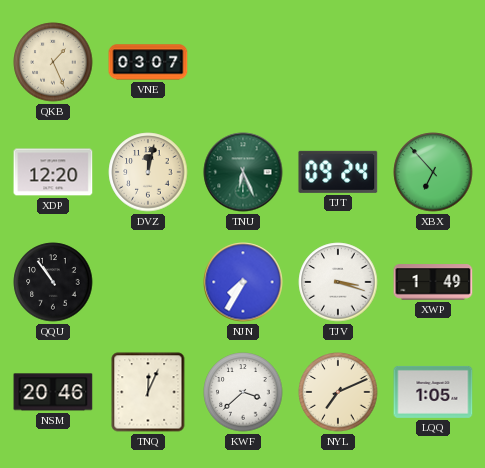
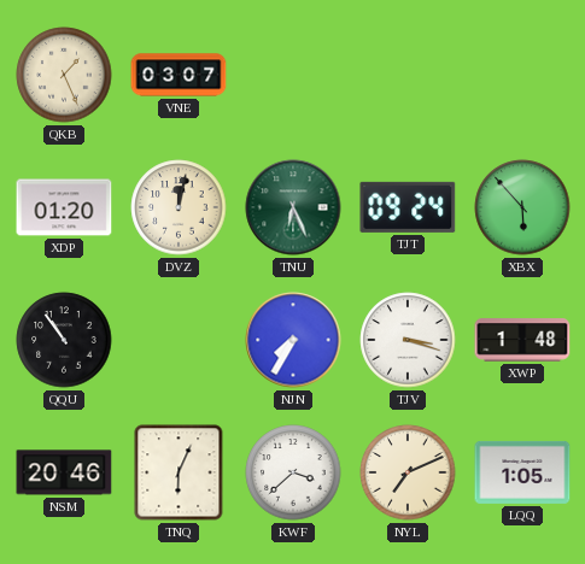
XDP: 12:20 -> 01:20 (64, 207)
XBX: 6:53 -> 5:53 (522, 207)
XWP: 1:49 -> 1:48 (522, 340)
TNQ: 12:04 -> 6:04 (179, 472)
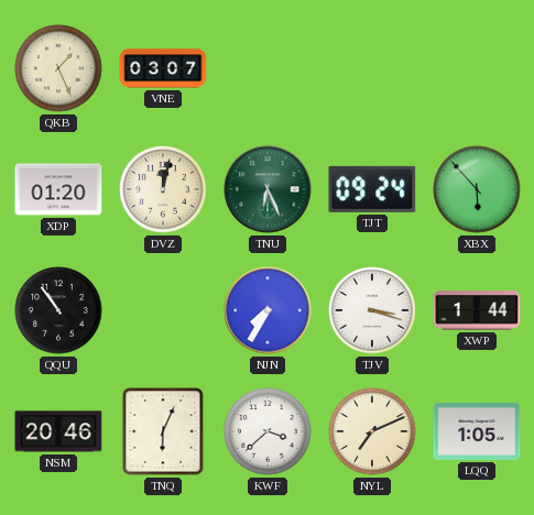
XWP: 1:48 -> 1:44 (477, 310)
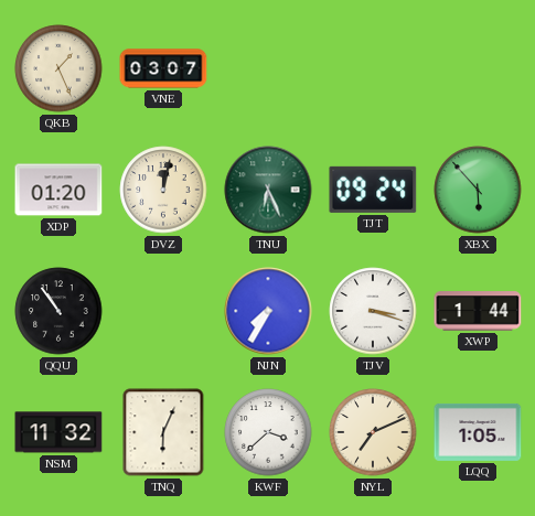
NSM: 20:46 -> 11:32 (58, 432)
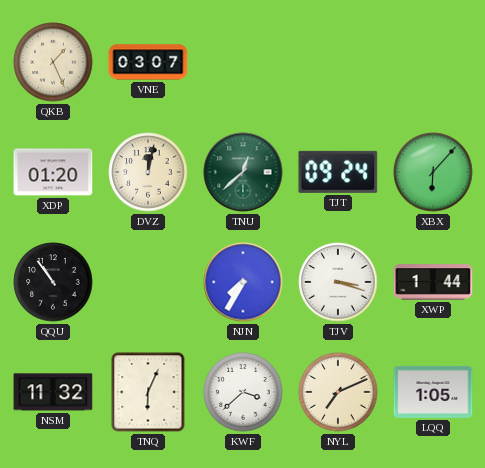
TNU: 6:26 -> 12:38 (243, 172)
XBX: 5:53 -> 6:07 (433, 172)
